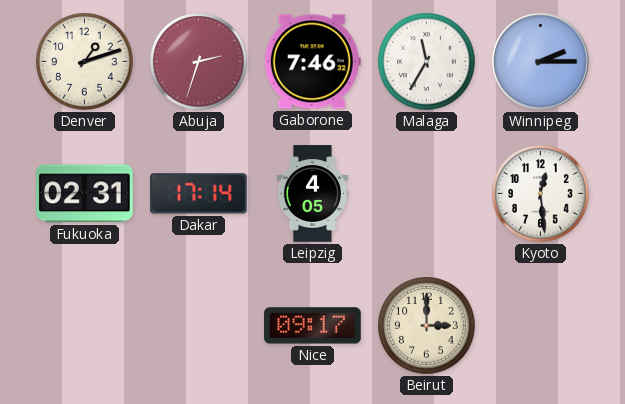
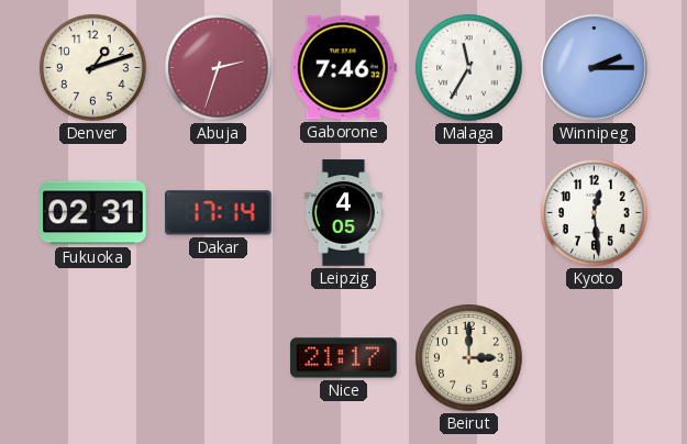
Nice: 09:17 -> 21:17 (344, 358)
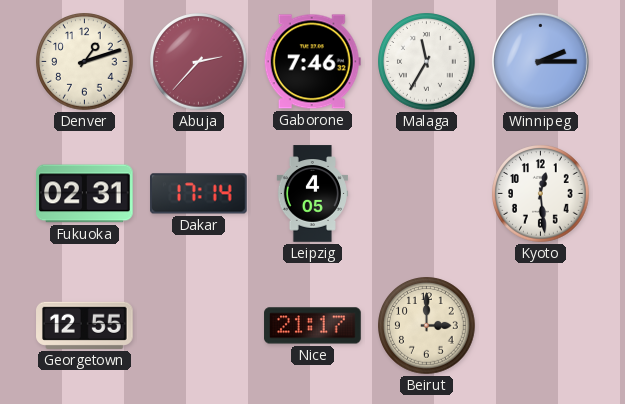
Abuja: 2:33 -> 2:37 (199, 62)
Georgetown: none -> 12:55 (85, 325)
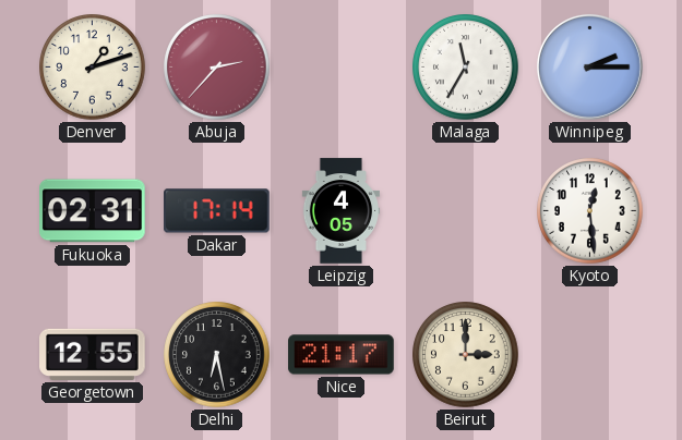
Gaborone: 7:46 -> none (312, 62)
Delhi: none -> 6:28 (217, 355)
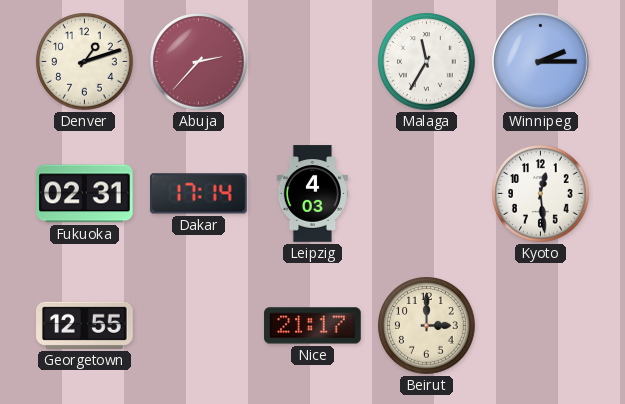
Leipzig: 4:05 -> 4:03 (312, 194)
Delhi: 6:28 -> none (217, 355)
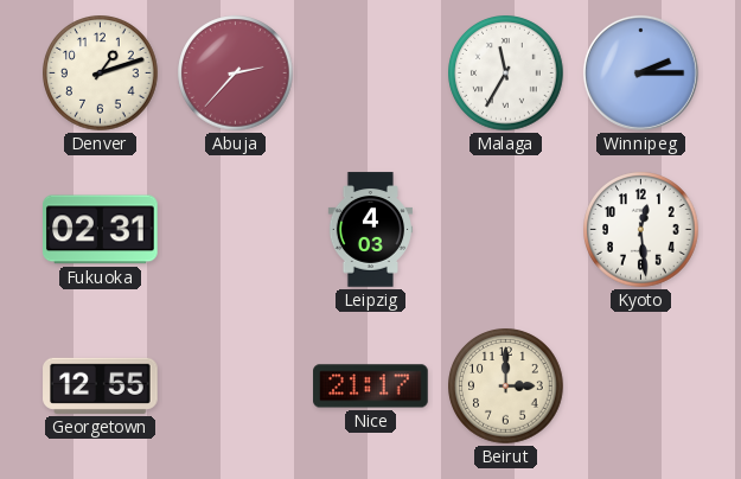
Dakar: 17:14 -> none (199, 194)
